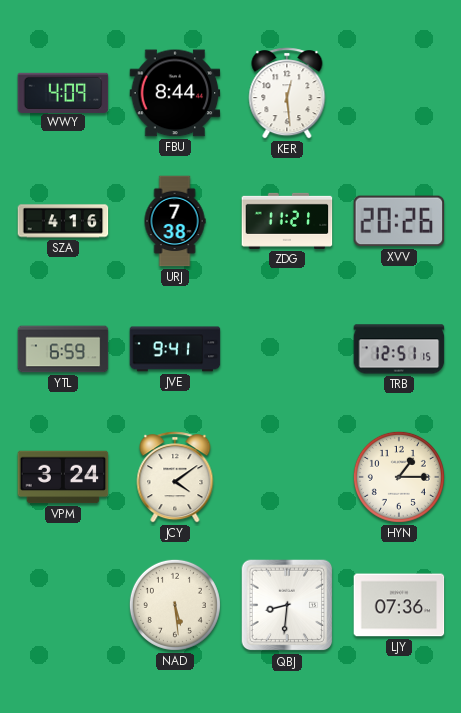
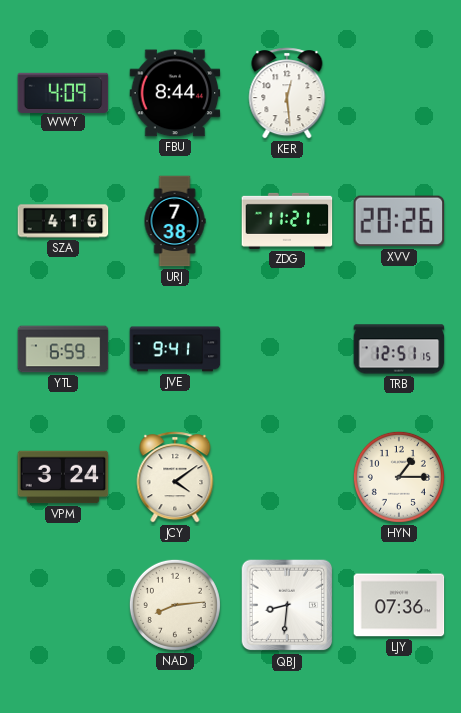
NAD: 5:29 -> 8:14 (175, 605)
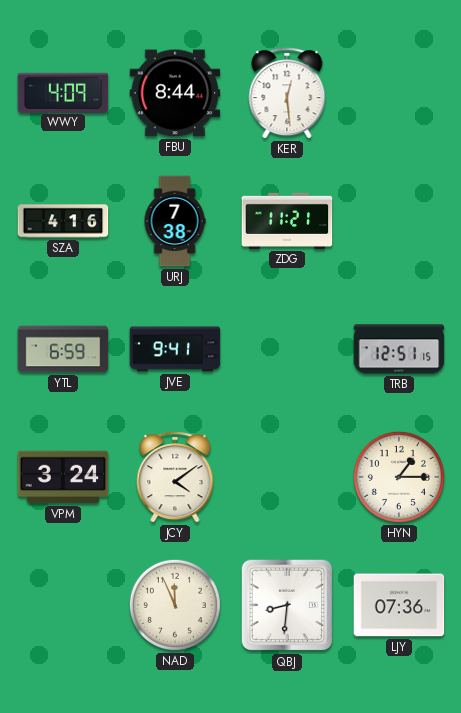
XVV: 20:26 -> none (399, 221)
NAD: 8:14 -> 11:56 (175, 605)
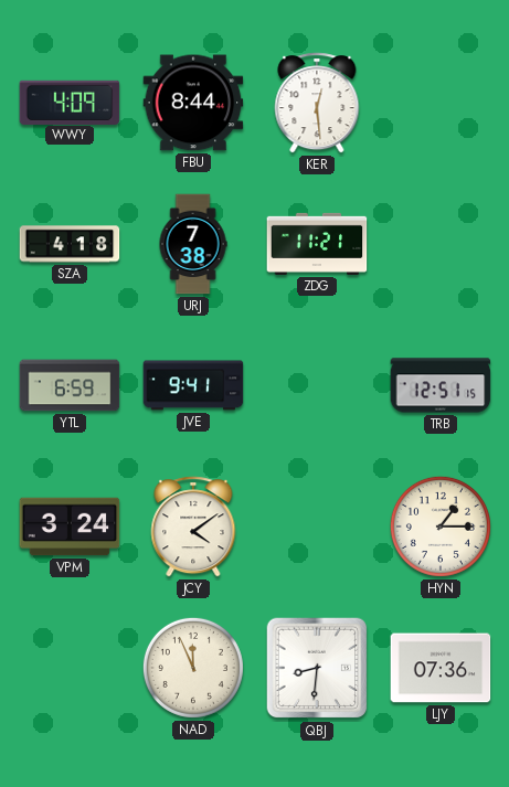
SZA: 4:16 -> 4:18 (70, 244)
